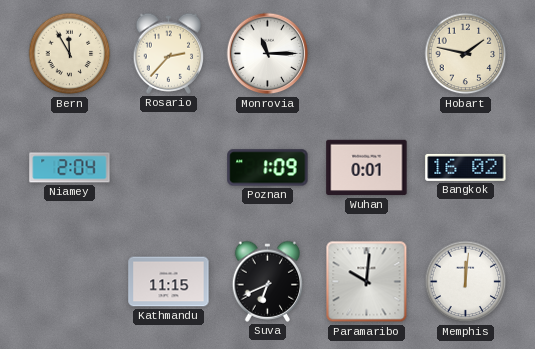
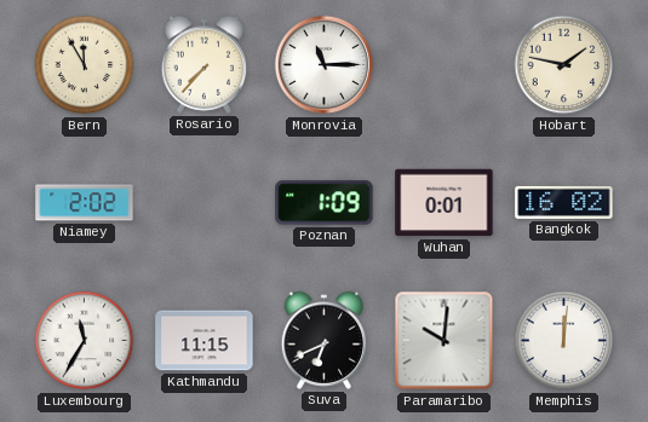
Rosario: 2:37 -> 7:37 (205, 64)
Niamey: 2:04 -> 2:02 (85, 203)
Luxembourg: none -> 11:35 (85, 341)
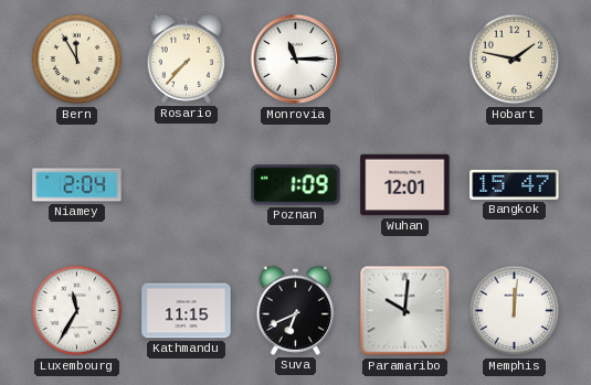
Niamey: 2:02 -> 2:04 (77, 185)
Wuhan: 0:01 -> 12:01 (405, 185)
Bangkok: 16:02 -> 15:47 (515, 184)
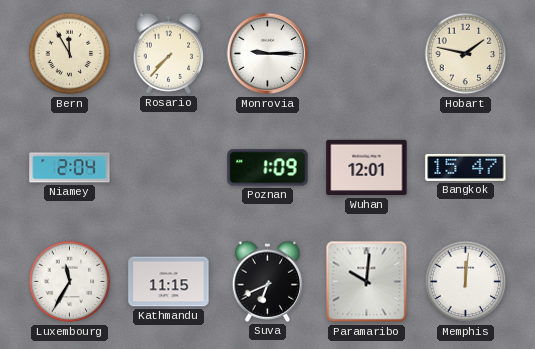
Monrovia: 11:15 -> 9:15 (268, 54)
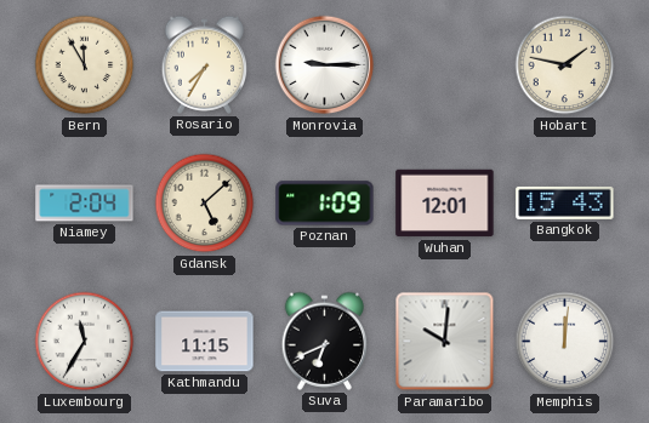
Rosario: 7:37 -> 7:35 (205, 64)
Gdansk: none -> 5:08 (205, 204)
Bangkok: 15:47 -> 15:43 (565, 202)
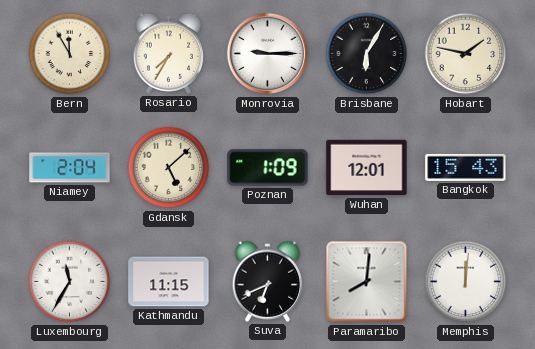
Brisbane: none -> 6:05 (367, 54)
Paramaribo: 10:01 -> 8:01 (367, 282)
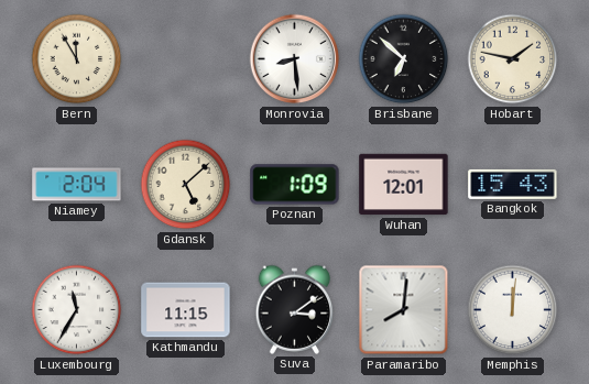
Rosario: 7:35 -> none (169, 53)
Monrovia: 9:15 -> 8:29 (295, 59)
Brisbane: 6:05 -> 6:52 (404, 59)
Suva: 6:41 -> 3:09 (295, 309)
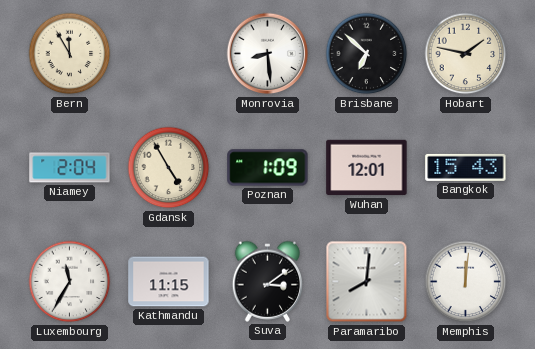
Gdansk: 5:08 -> 4:55 (169, 168)
